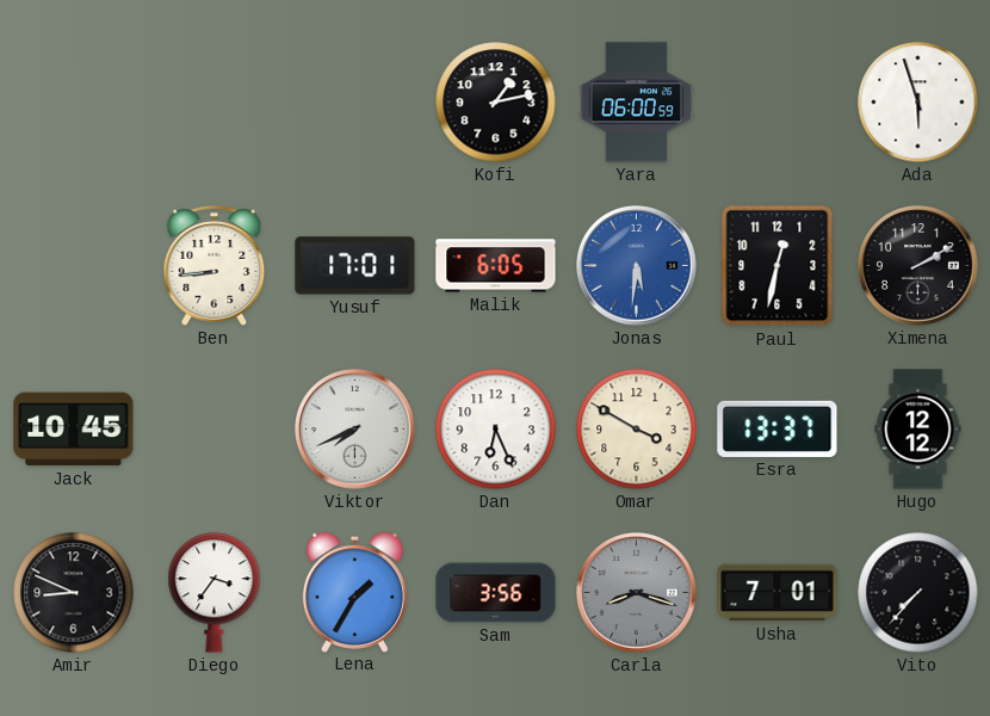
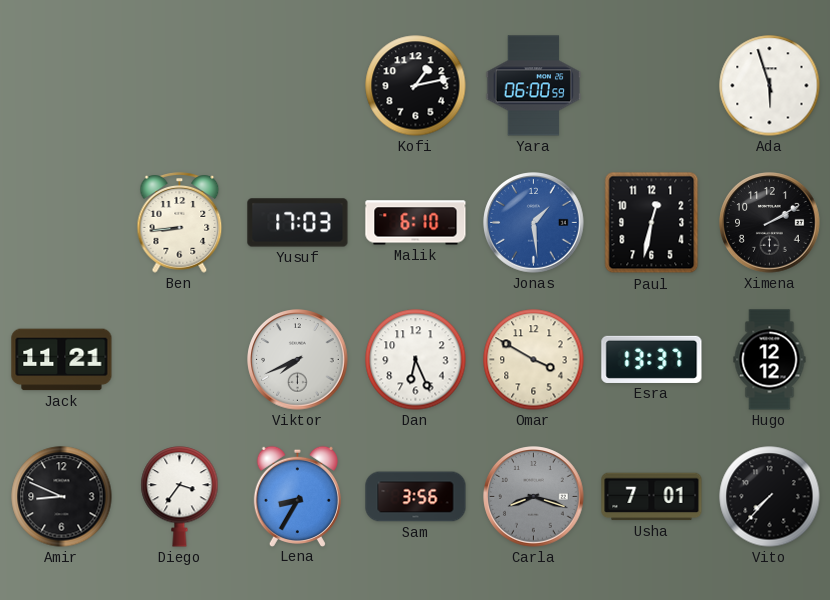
Yusuf: 17:01 -> 17:03 (298, 223)
Malik: 6:05 -> 6:10 (416, 223)
Jonas: 5:31 -> 1:29 (534, 223)
Jack: 10:45 -> 11:21 (62, 360)
Lena: 1:35 -> 8:35 (297, 496)
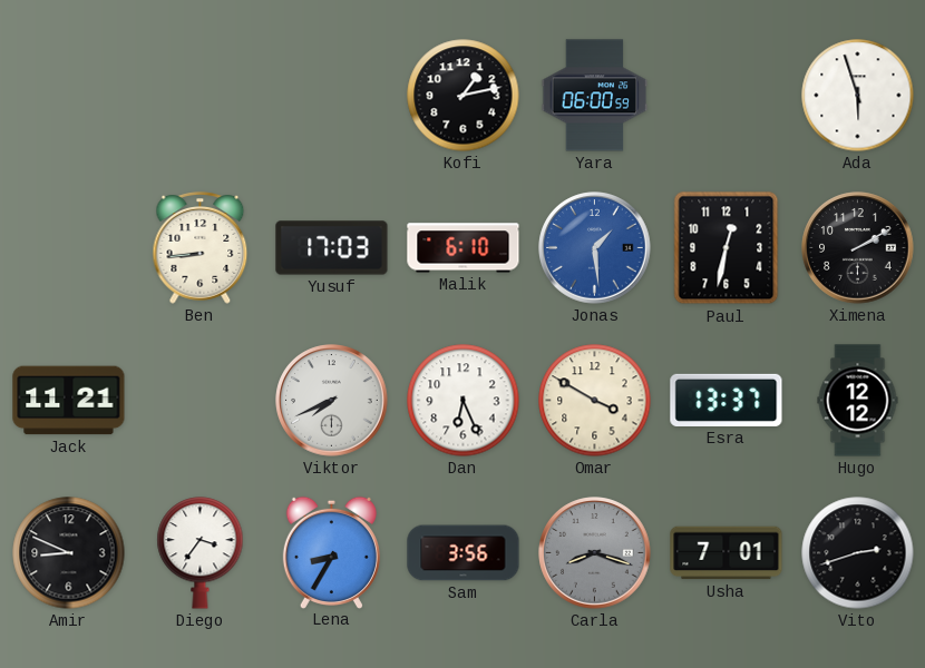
Vito: 7:37 -> 2:42 (858, 553)
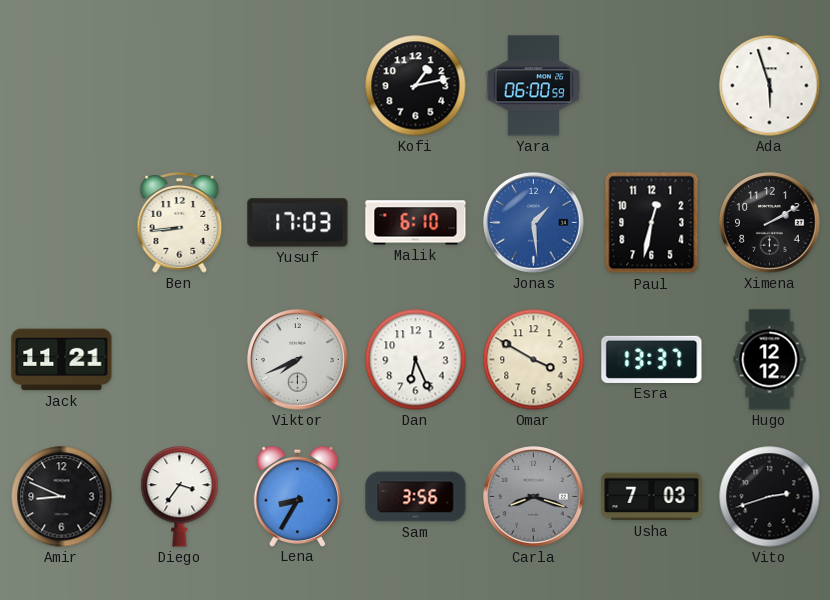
Usha: 7:01 -> 7:03 (652, 497)
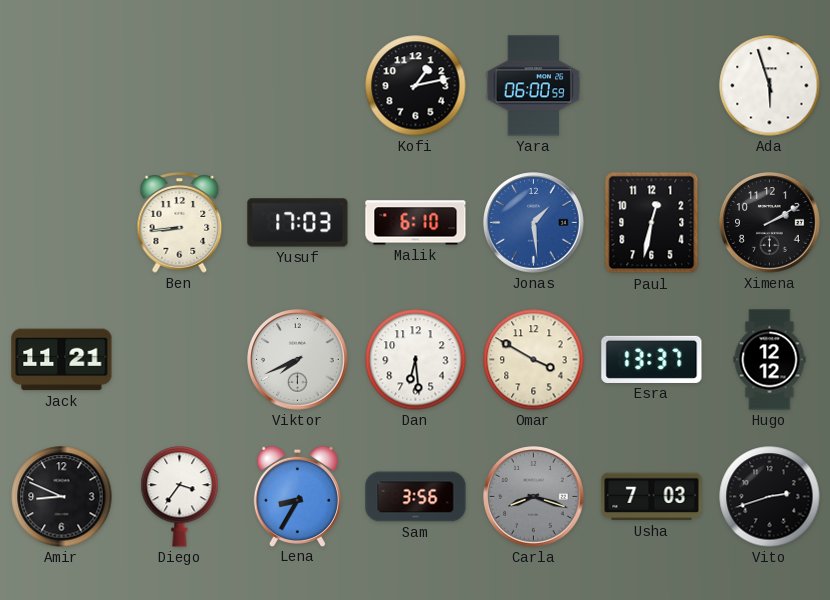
Dan: 6:26 -> 6:29 (416, 360)
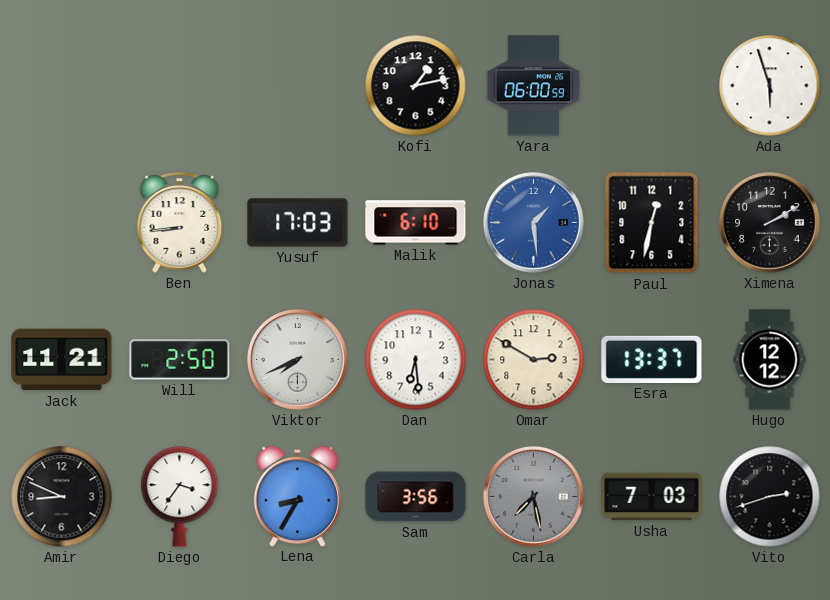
Will: none -> 2:50 (180, 360)
Omar: 3:50 -> 2:50 (534, 360)
Carla: 8:18 -> 7:28 (534, 497)
